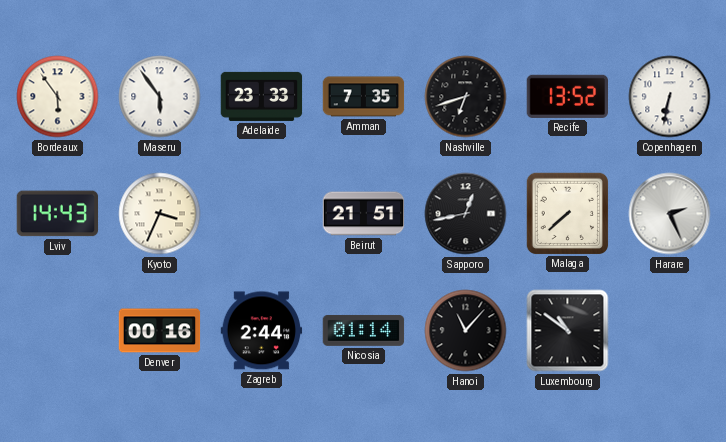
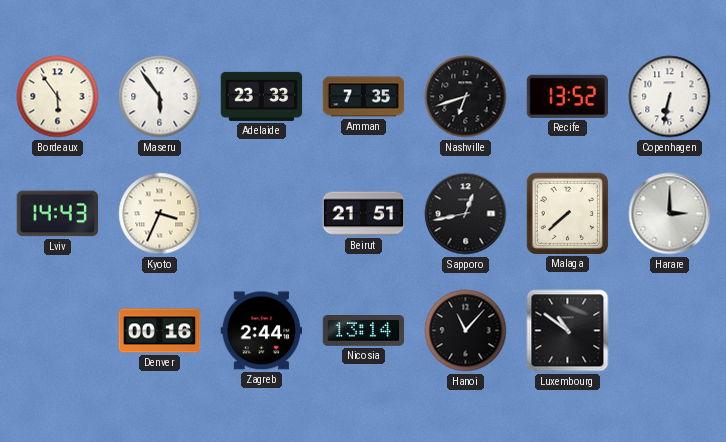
Harare: 2:26 -> 3:00 (670, 214)
Nicosia: 01:14 -> 13:14 (364, 330)
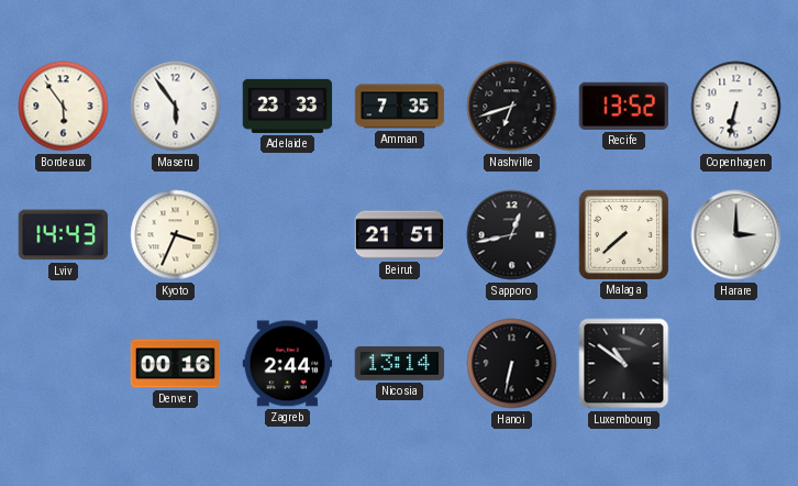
Hanoi: 11:07 -> 6:32 (512, 364)
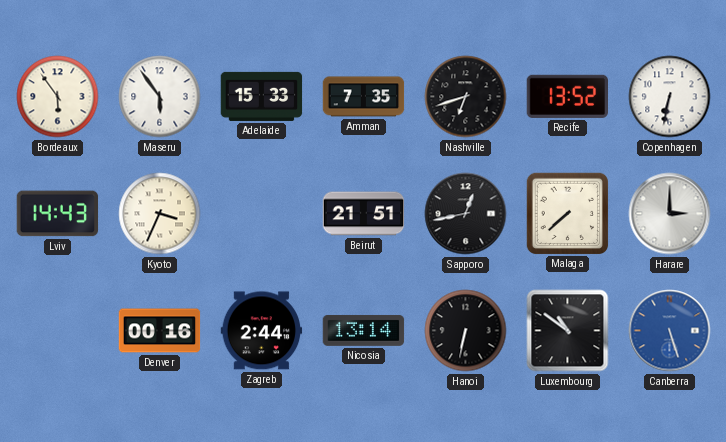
Adelaide: 23:33 -> 15:33 (262, 96)
Canberra: none -> 5:27 (670, 331)
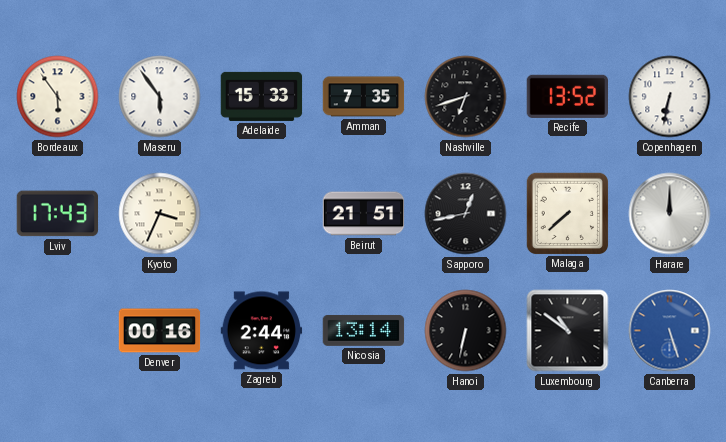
Lviv: 14:43 -> 17:43 (58, 214)
Harare: 3:00 -> 12:00 (670, 214)
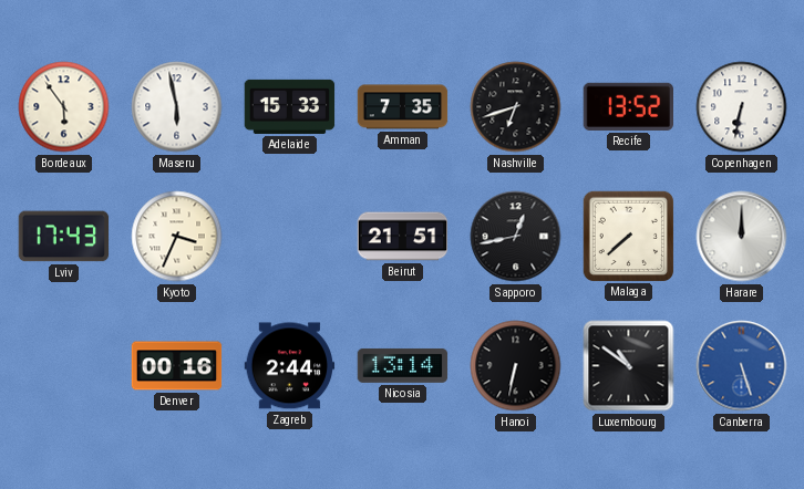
Maseru: 5:54 -> 5:58 (177, 107)
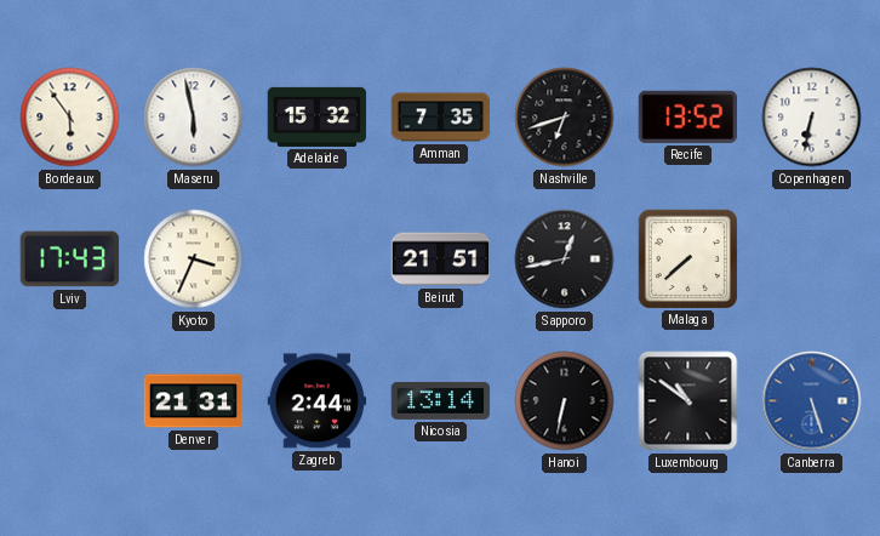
Adelaide: 15:33 -> 15:32 (318, 116)
Harare: 12:00 -> none (742, 237)
Denver: 00:16 -> 21:31 (194, 401)
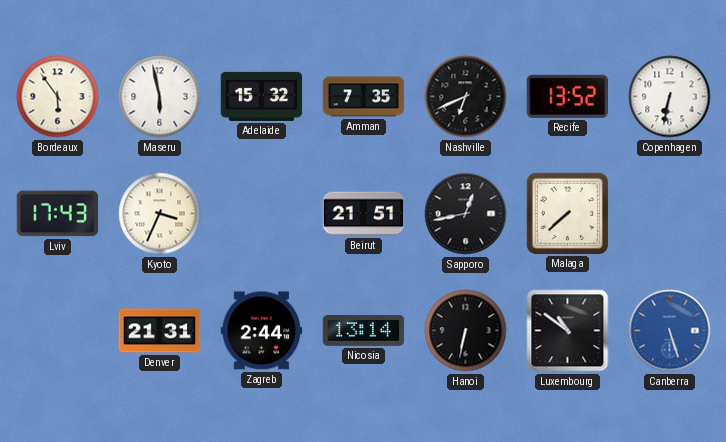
Nashville: 6:42 -> 6:41 (466, 97)
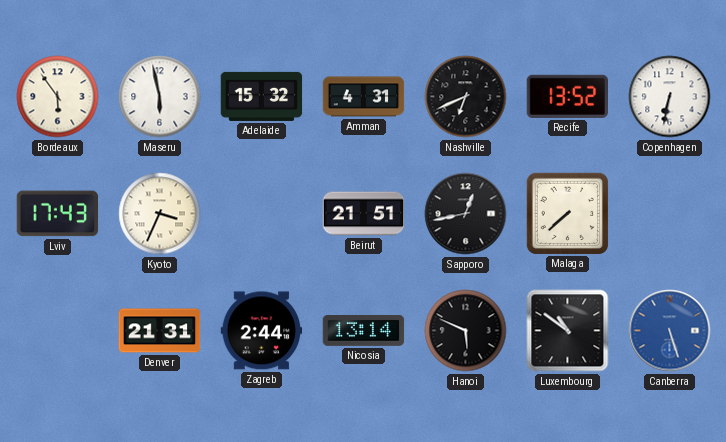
Amman: 7:35 -> 4:31 (364, 97)
Hanoi: 6:32 -> 5:49 (466, 331)
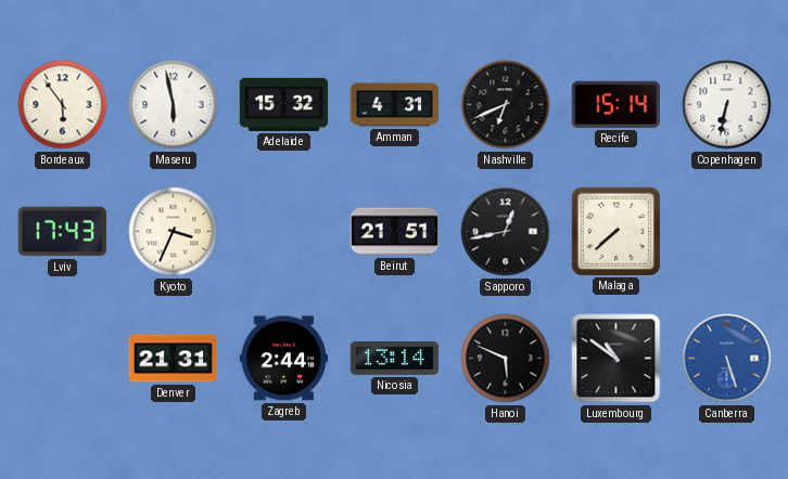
Recife: 13:52 -> 15:14 (615, 104)
